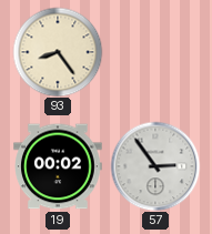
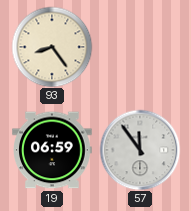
19: 00:02 -> 06:59 (53, 150)
57: 2:54 -> 11:54 (140, 150)
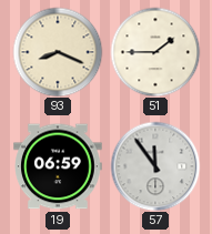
93: 8:24 -> 8:19 (58, 52)
51: none -> 1:45 (155, 52)
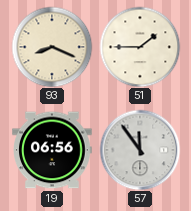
19: 06:59 -> 06:56 (53, 150)
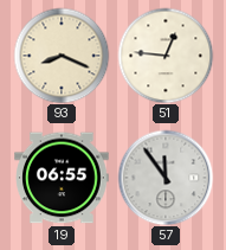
51: 1:45 -> 12:46 (166, 56)
19: 06:56 -> 06:55 (63, 178)
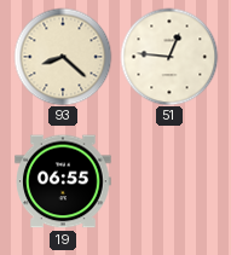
93: 8:19 -> 8:22 (63, 57)
57: 11:54 -> none (166, 178)
